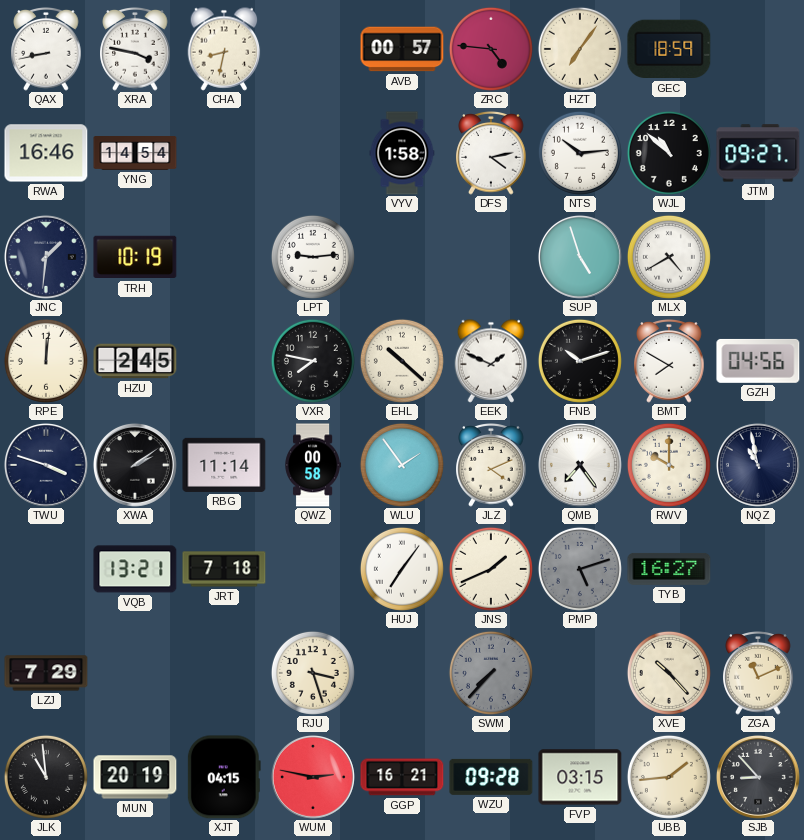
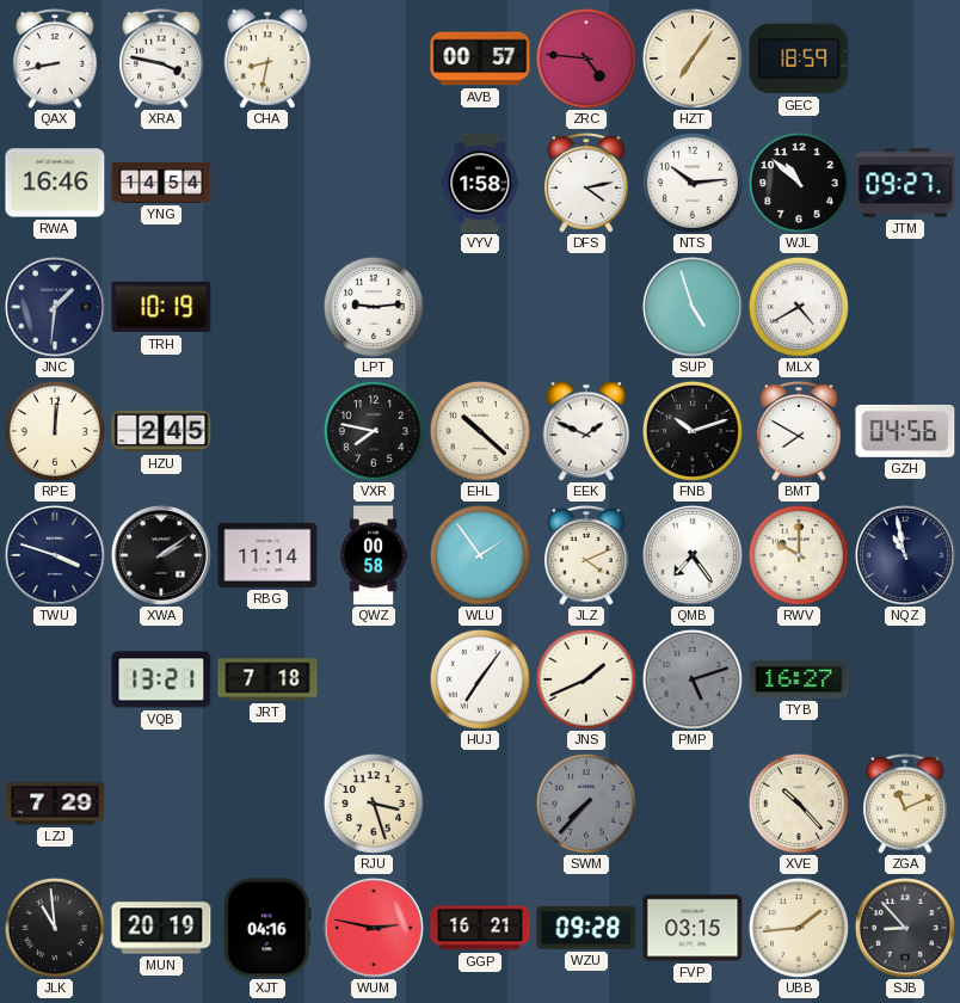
XJT: 04:15 -> 04:16 (267, 928)
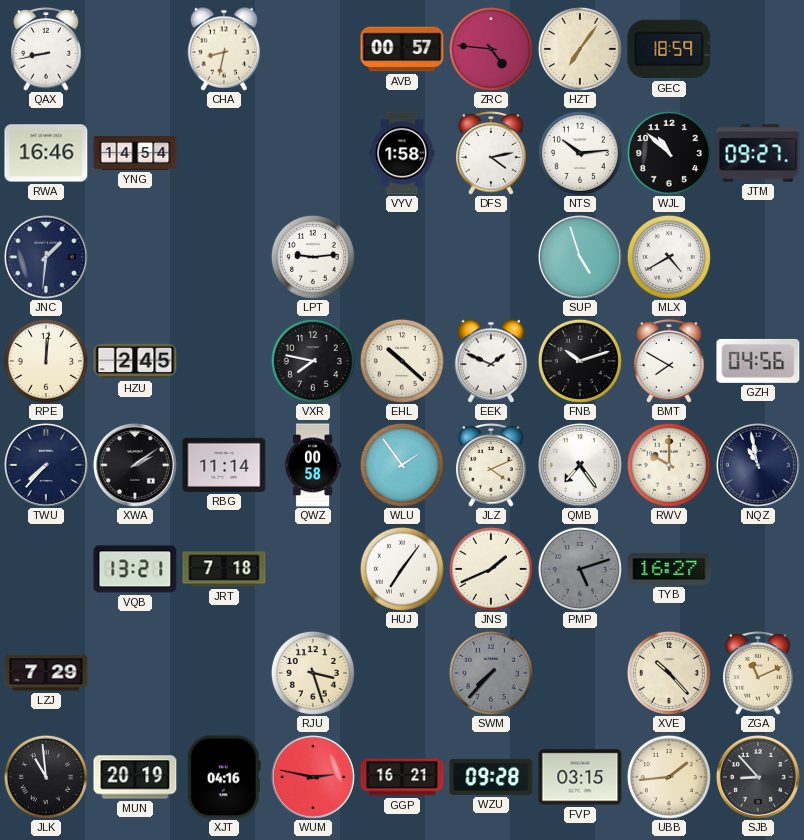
XRA: 3:47 -> none (161, 59)
TRH: 10:19 -> none (161, 307)
TWU: 3:48 -> 7:37 (46, 465)
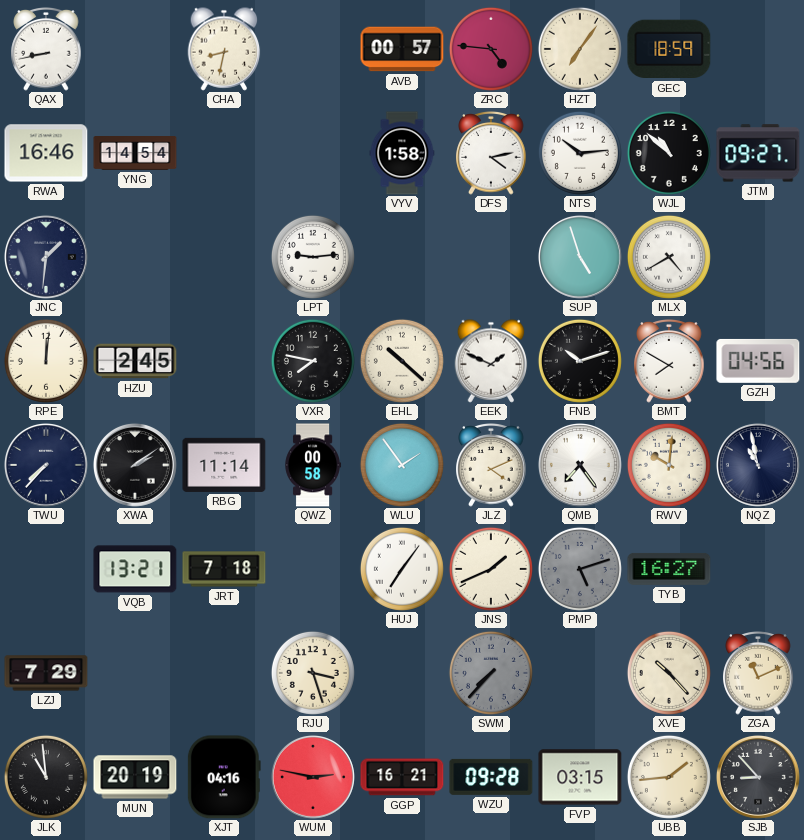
RWV: 10:00 -> 10:01 (669, 465)
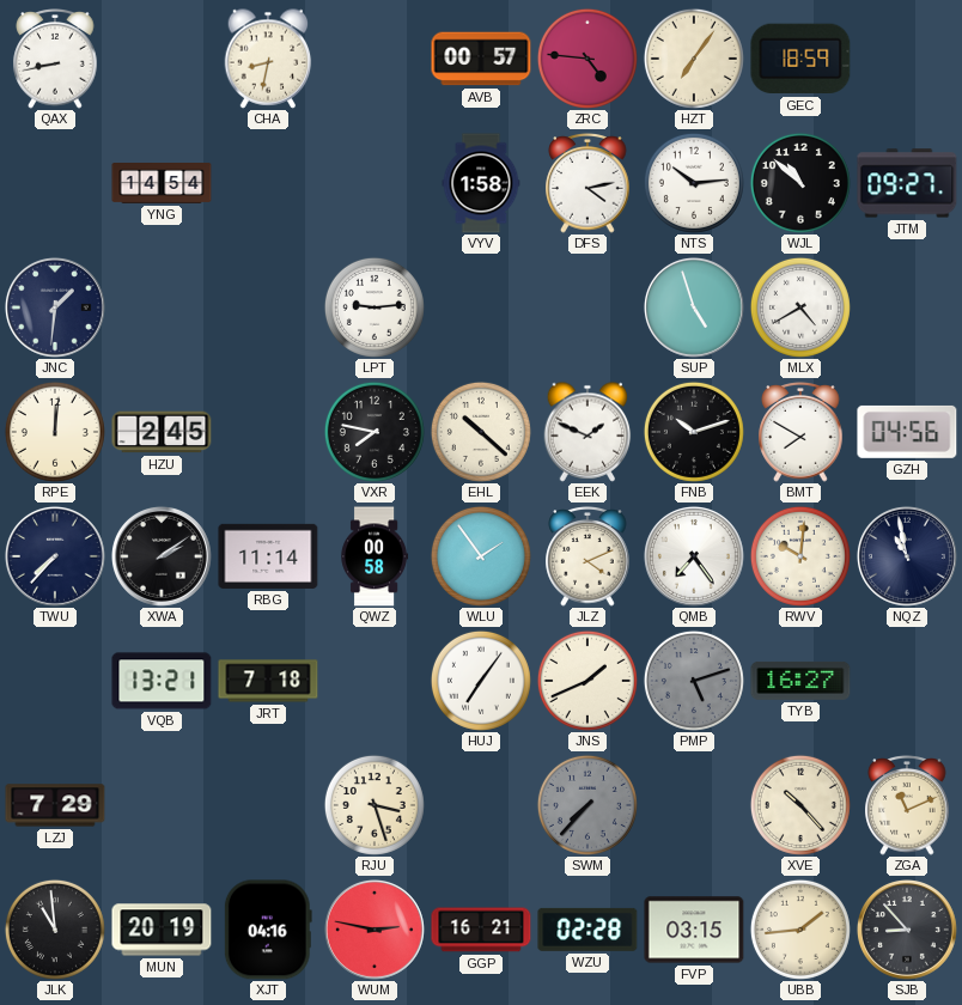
RWA: 16:46 -> none (46, 153)
WZU: 09:28 -> 02:28 (587, 930)
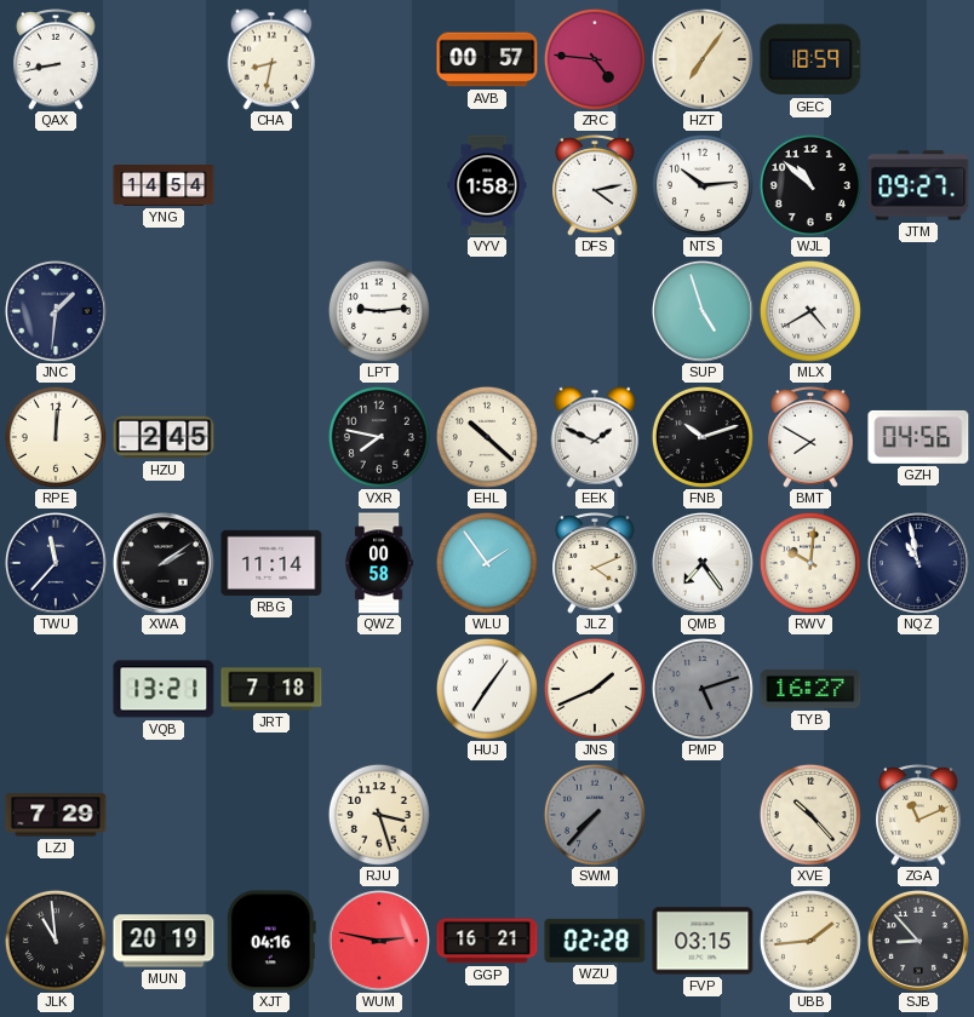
TWU: 7:37 -> 11:37 (56, 563)
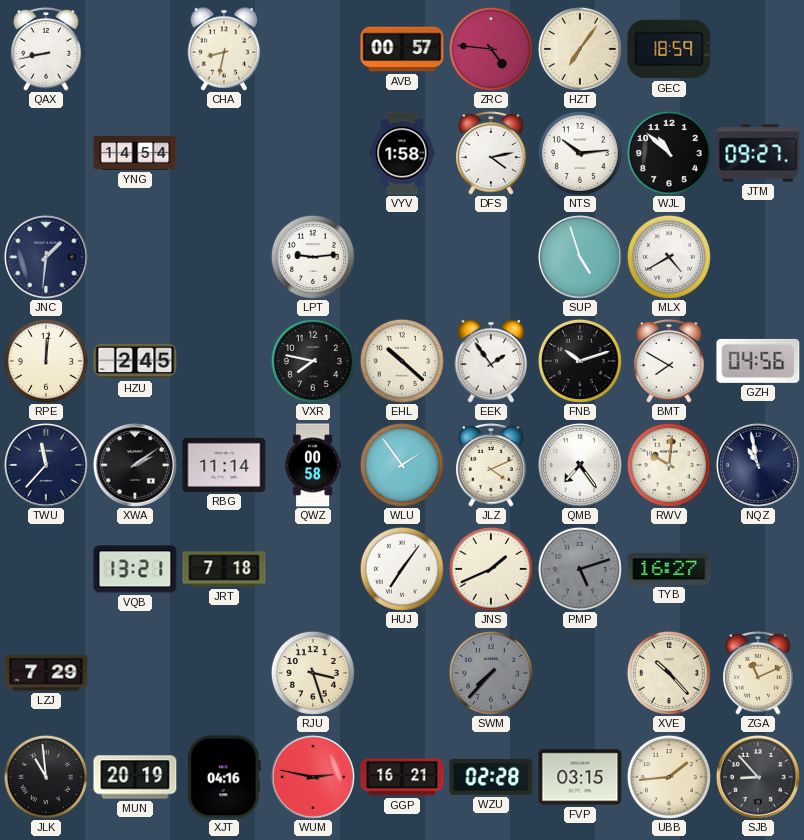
EEK: 1:49 -> 1:54 (491, 361)
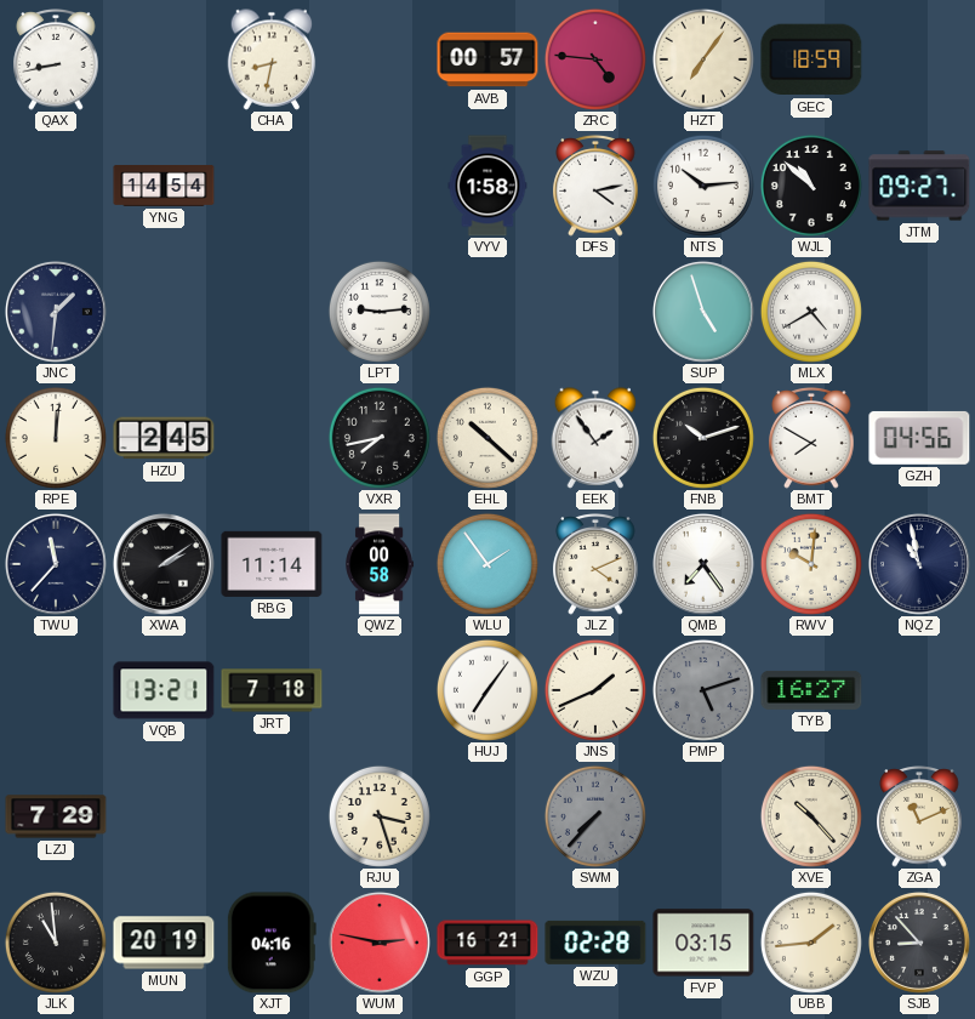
VXR: 7:47 -> 7:43 (380, 438)
